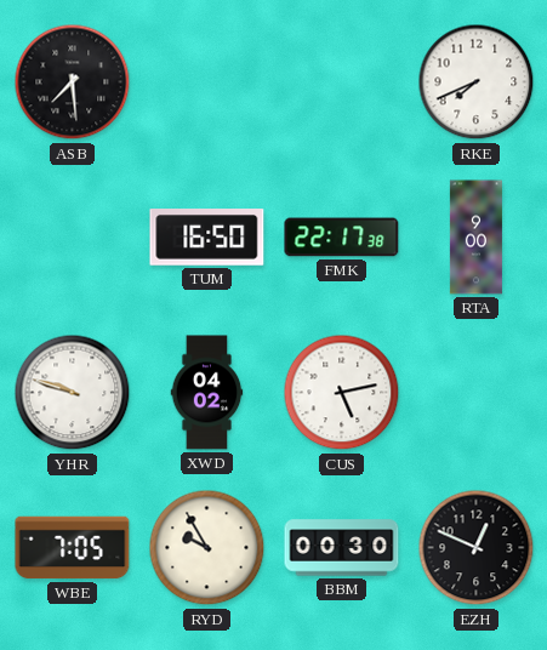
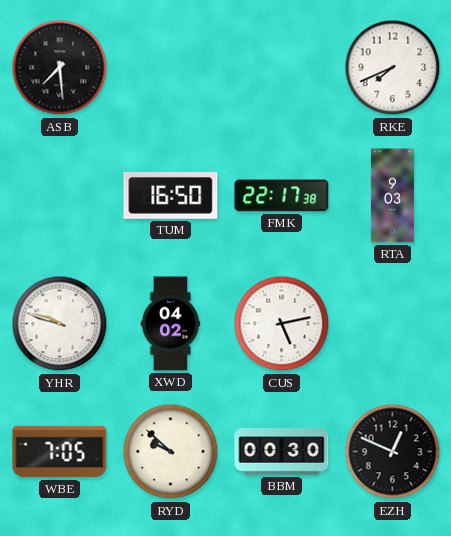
RTA: 9:00 -> 9:03 (392, 196)
RYD: 9:55 -> 9:52 (171, 452)
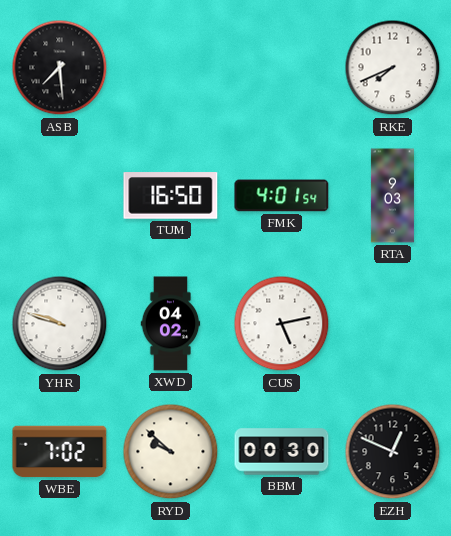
FMK: 22:17 -> 4:01 (282, 196)
WBE: 7:05 -> 7:02 (60, 452)
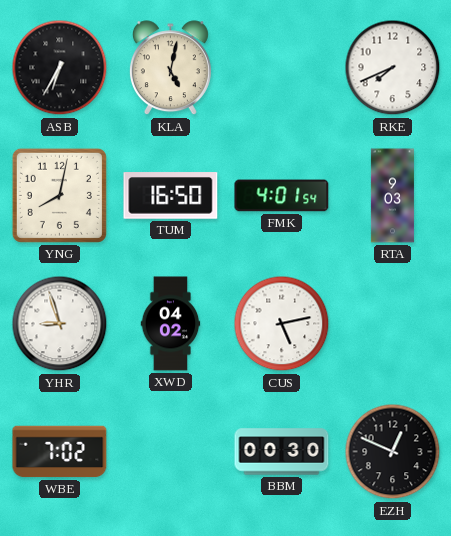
ASB: 7:29 -> 6:35 (60, 68)
KLA: none -> 5:02 (170, 68)
YNG: none -> 8:02 (59, 195)
YHR: 9:48 -> 8:57 (60, 324)
RYD: 9:52 -> none (171, 452)
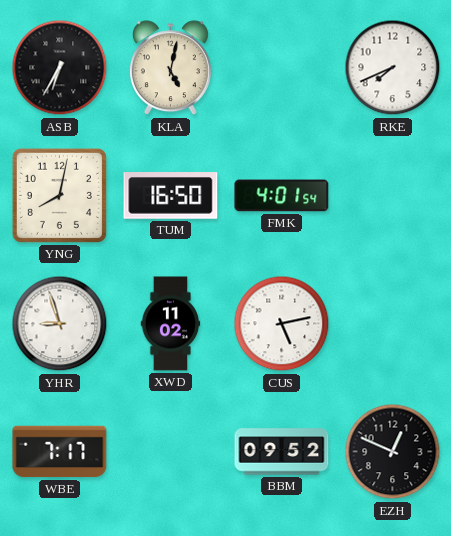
RTA: 9:03 -> none (392, 196)
XWD: 04:02 -> 11:02 (171, 324)
WBE: 7:02 -> 7:17 (60, 452)
BBM: 00:30 -> 09:52 (282, 452)
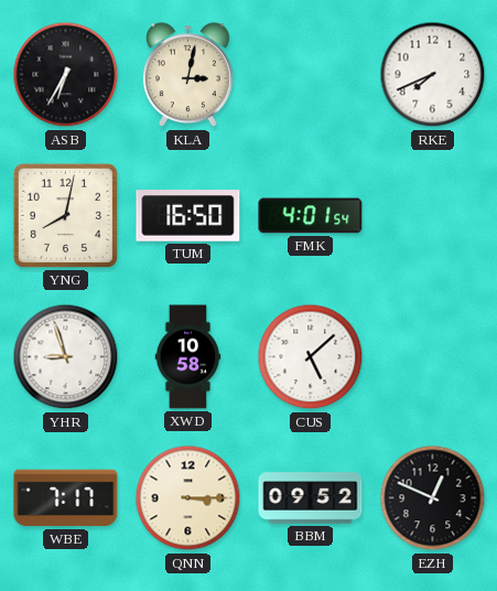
KLA: 5:02 -> 3:02 (187, 75)
XWD: 11:02 -> 10:58 (188, 357)
CUS: 5:13 -> 5:08 (311, 357)
QNN: none -> 3:15 (188, 498)
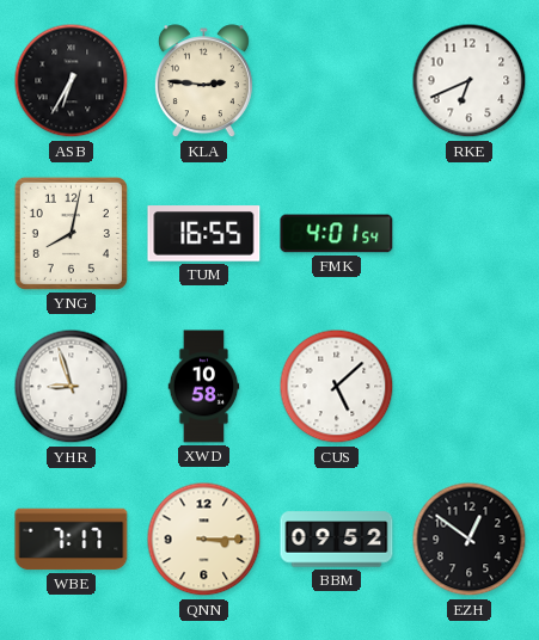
KLA: 3:02 -> 2:46 (203, 81)
RKE: 7:41 -> 6:41 (470, 81)
TUM: 16:50 -> 16:55 (204, 234)
EZH: 12:49 -> 12:51 (470, 540)
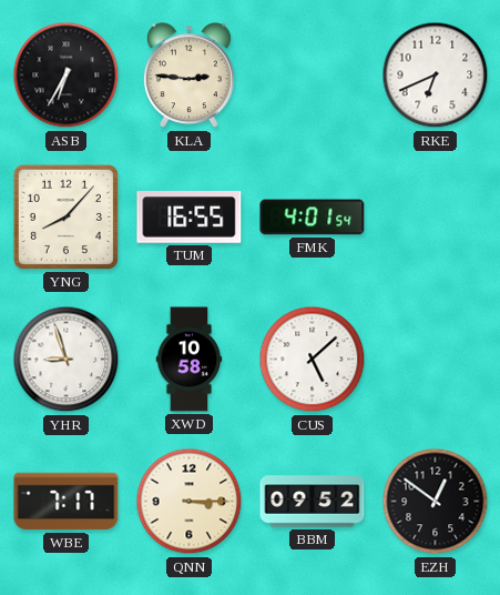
YNG: 8:02 -> 8:07 (65, 216)
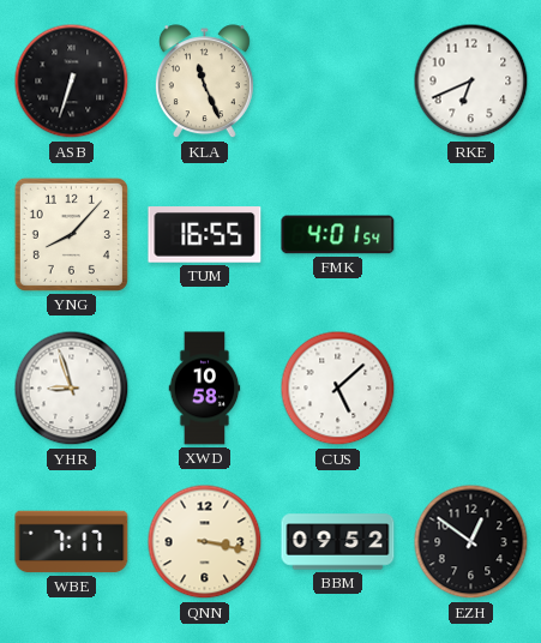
ASB: 6:35 -> 6:33 (72, 82)
KLA: 2:46 -> 11:26 (204, 82)
QNN: 3:15 -> 3:17 (205, 542)
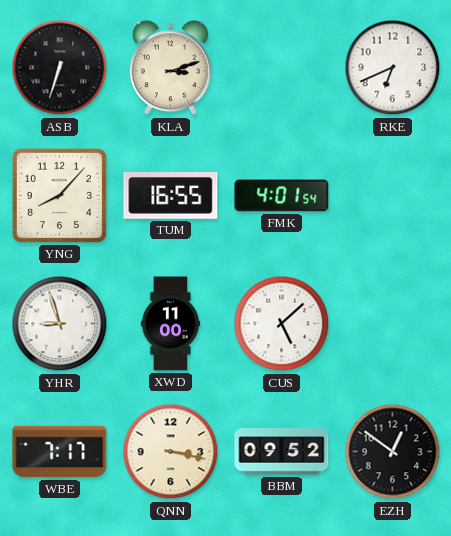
KLA: 11:26 -> 3:12 (170, 68)
XWD: 10:58 -> 11:00 (171, 324)
